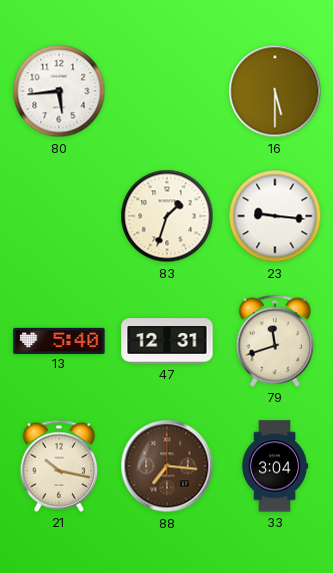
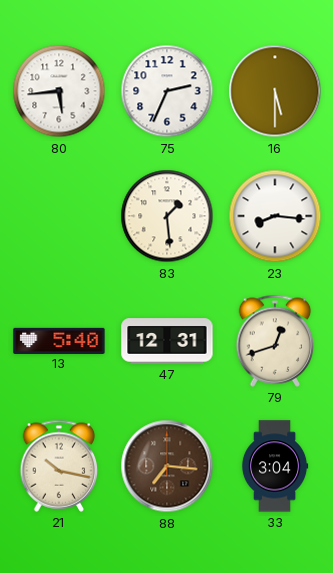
75: none -> 2:34 (167, 91)
83: 1:33 -> 1:29 (167, 216)
23: 9:16 -> 8:16 (275, 216)
79: 11:42 -> 12:42 (275, 341)
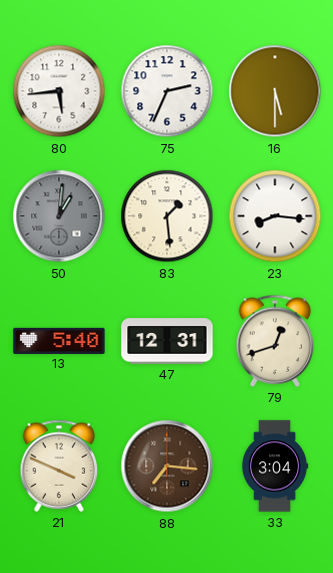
50: none -> 1:01 (59, 216)
21: 10:17 -> 3:49 (59, 466)
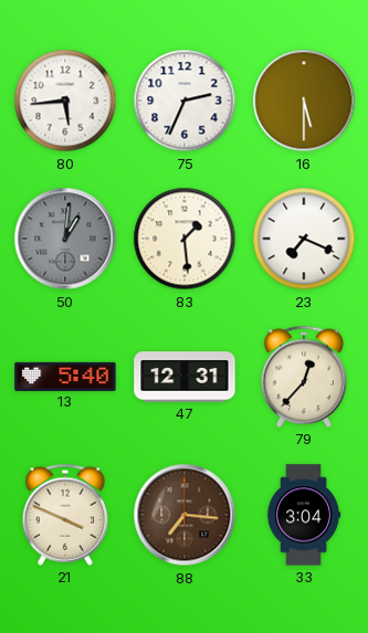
23: 8:16 -> 7:19 (304, 239)
79: 12:42 -> 12:37 (304, 377)
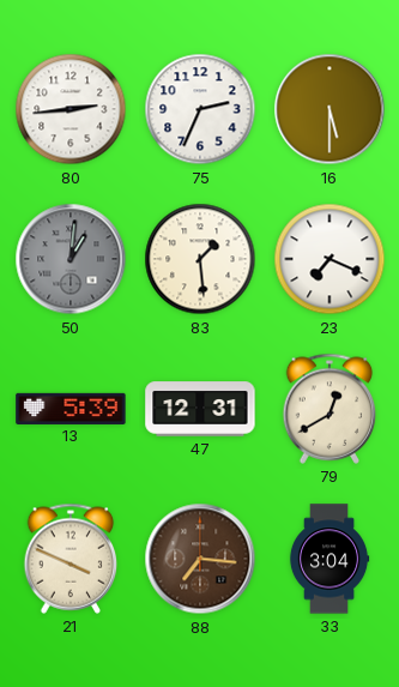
80: 5:44 -> 2:44 (71, 109)
13: 5:40 -> 5:39 (71, 408)
79: 12:37 -> 12:40 (330, 409)
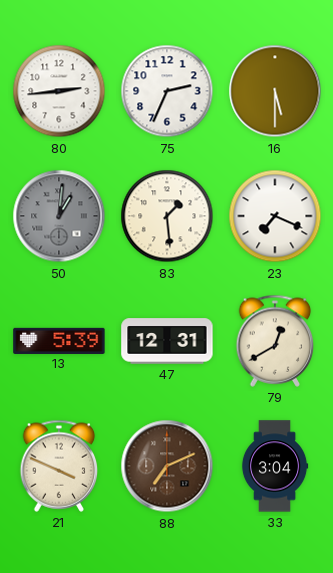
88: 7:16 -> 7:11 (167, 466)
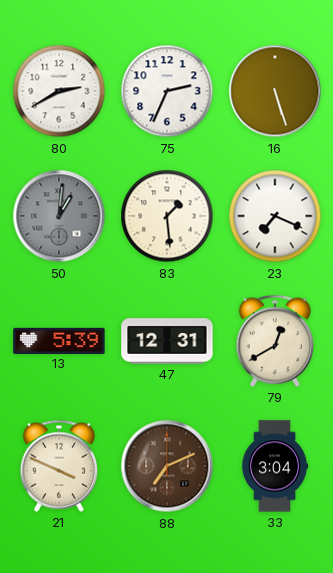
80: 2:44 -> 2:40 (59, 91)
16: 5:30 -> 5:27 (275, 91)
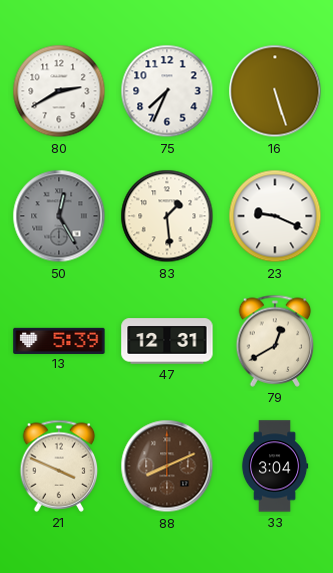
75: 2:34 -> 7:34 (167, 91)
50: 1:01 -> 12:25 (59, 216)
23: 7:19 -> 9:19 (275, 216)
88: 7:11 -> 8:11 (167, 466)
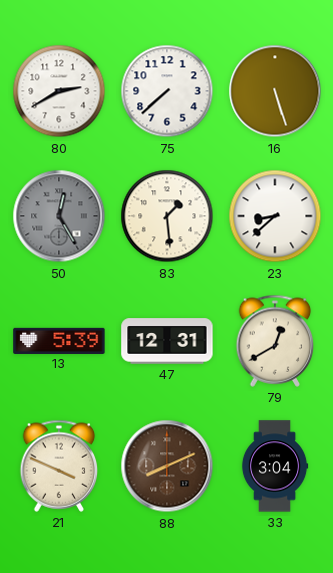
75: 7:34 -> 7:38 (167, 91)
23: 9:19 -> 8:38 (275, 216)
